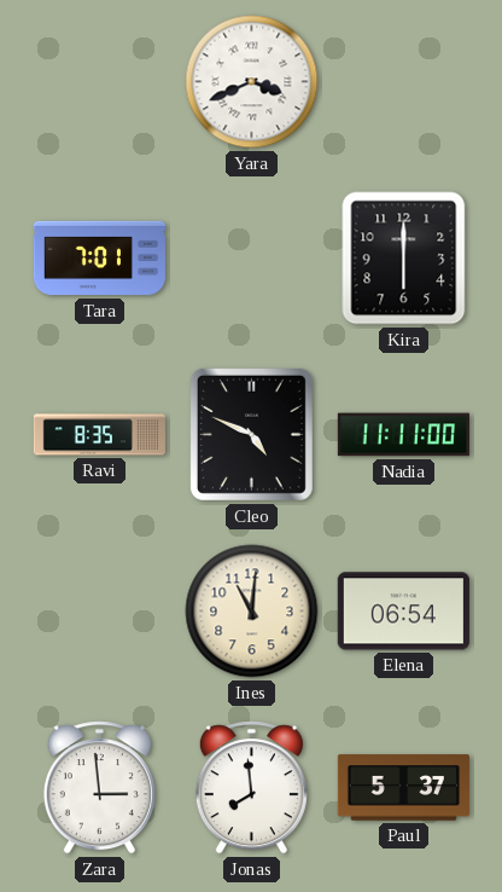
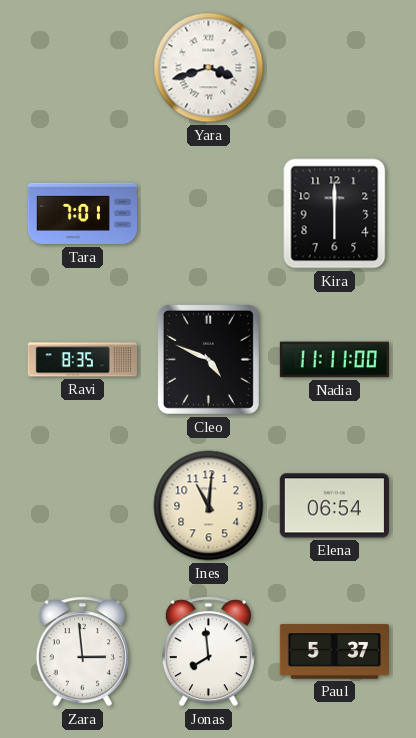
Yara: 3:41 -> 3:42 (209, 68)
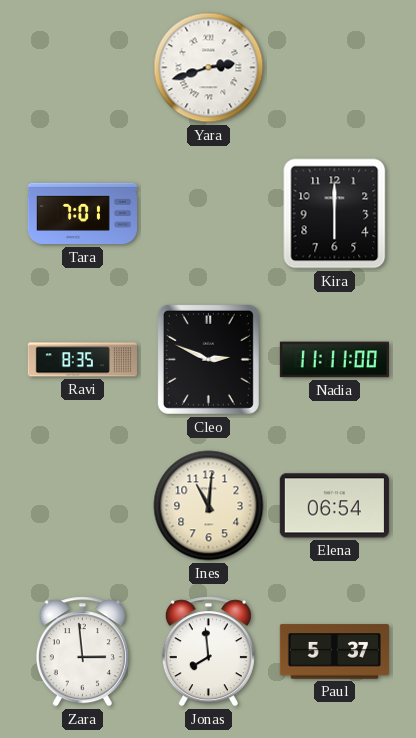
Yara: 3:42 -> 2:42 (209, 68)
Cleo: 4:49 -> 2:49 (208, 359)
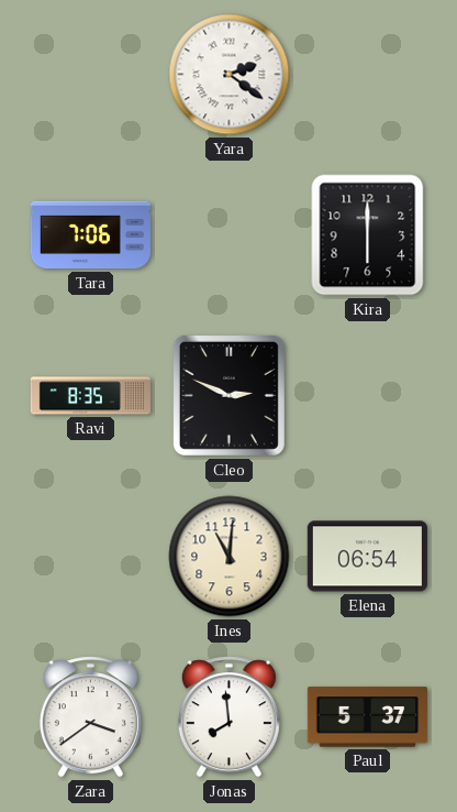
Yara: 2:42 -> 2:21 (230, 75)
Tara: 7:01 -> 7:06 (90, 235)
Nadia: 11:11 -> none (334, 360)
Zara: 2:59 -> 3:39 (90, 717)
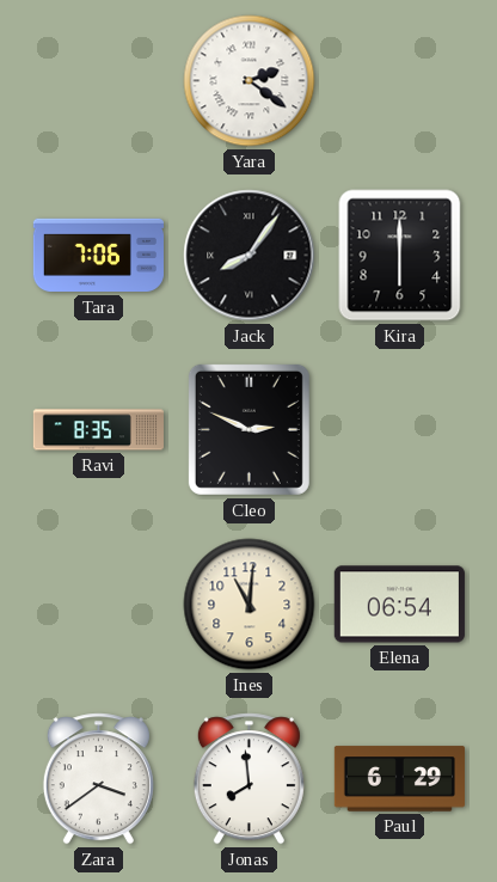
Jack: none -> 8:06 (250, 256)
Paul: 5:37 -> 6:29 (399, 779)
